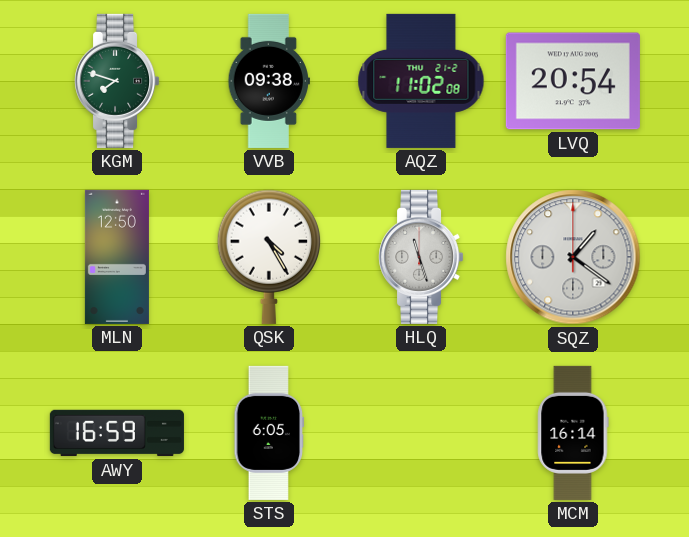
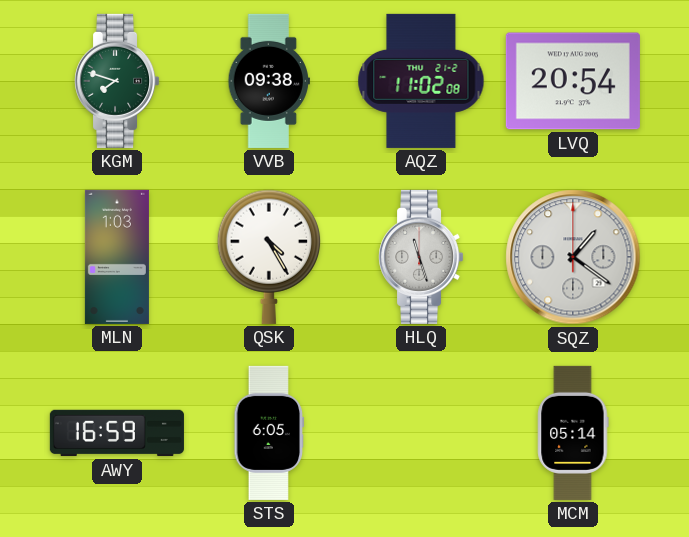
MLN: 12:50 -> 1:03 (117, 257)
MCM: 16:14 -> 05:14 (573, 433)
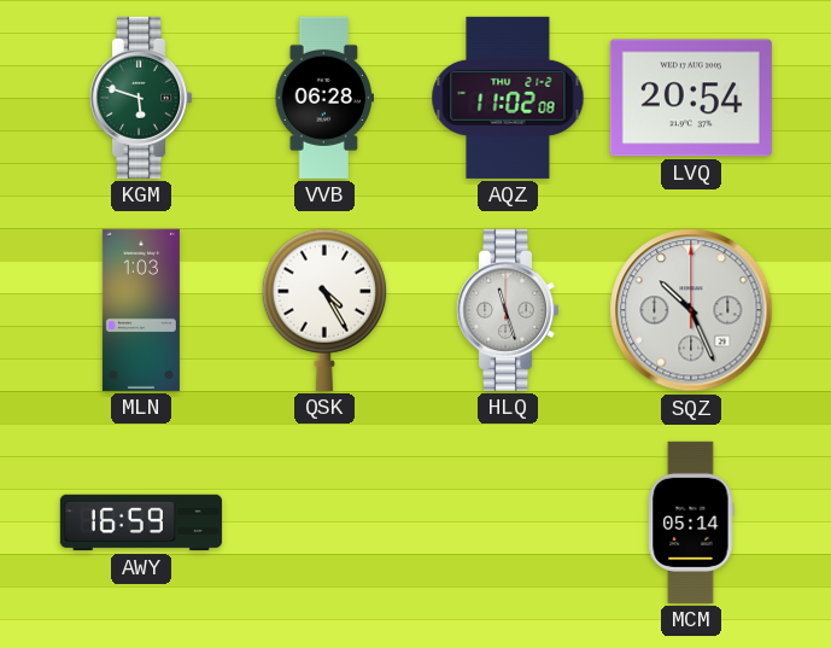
KGM: 7:48 -> 5:48 (142, 98)
VVB: 09:38 -> 06:28 (324, 98)
SQZ: 1:21 -> 10:26 (691, 310)
STS: 6:05 -> none (269, 433)
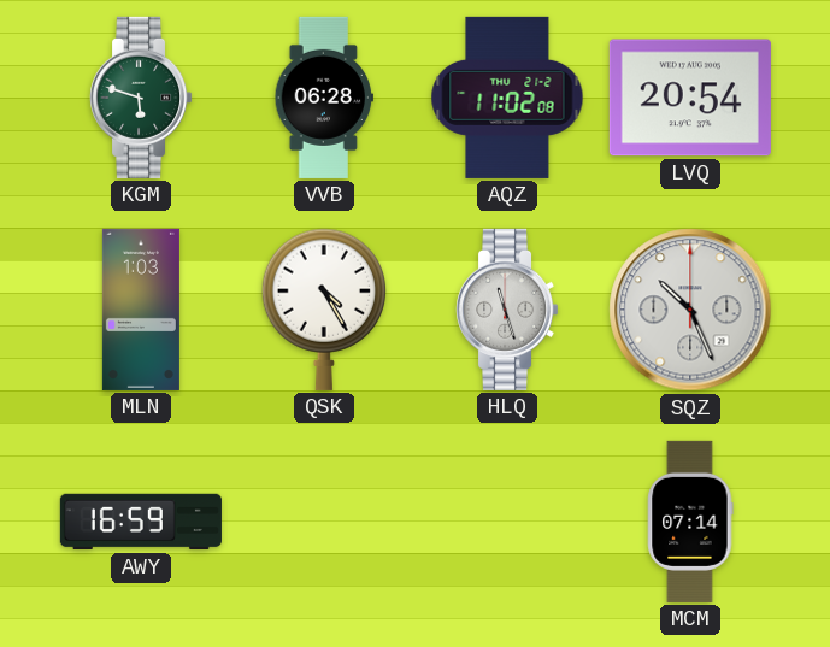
MCM: 05:14 -> 07:14 (690, 522)
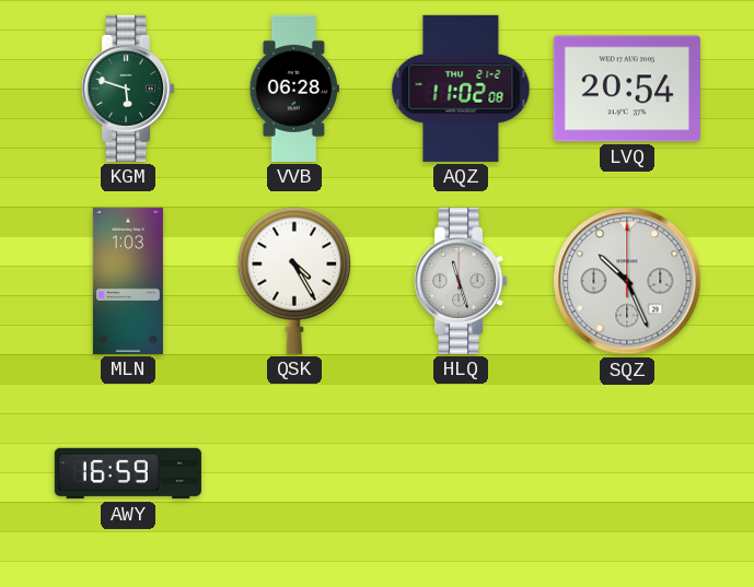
MCM: 07:14 -> none (690, 522)
